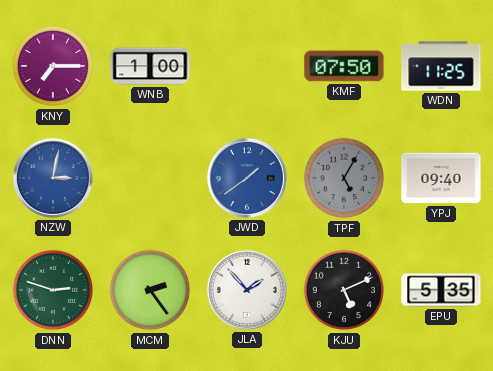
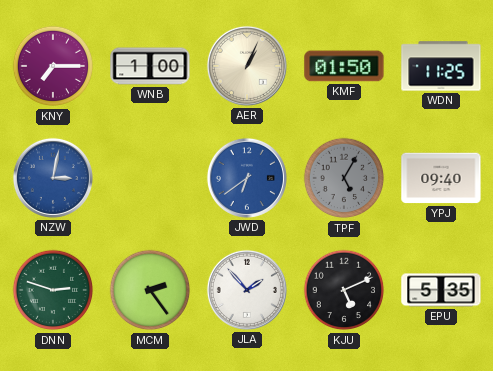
AER: none -> 1:04 (247, 66)
KMF: 07:50 -> 01:50 (344, 66)
JWD: 1:39 -> 6:39 (247, 178)
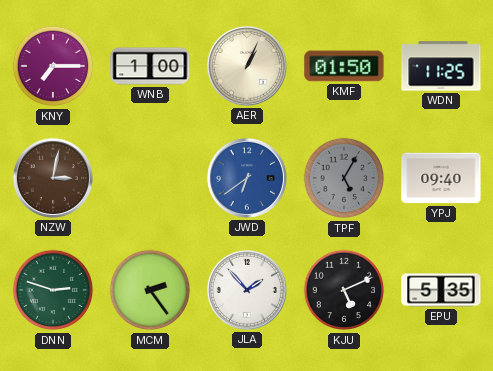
NZW dial: blue -> brown (53, 178)
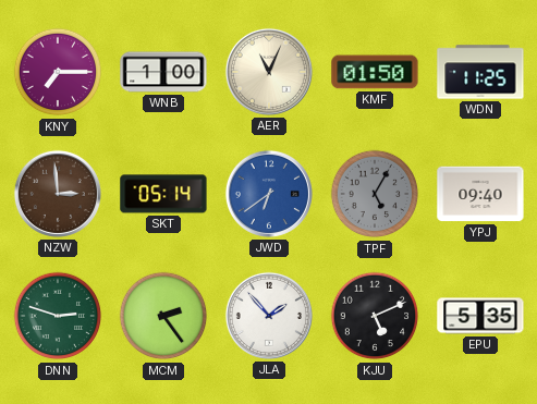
AER: 1:04 -> 11:04 (269, 72)
NZW: 3:02 -> 2:59 (58, 194)
SKT: none -> 05:14 (163, 194)
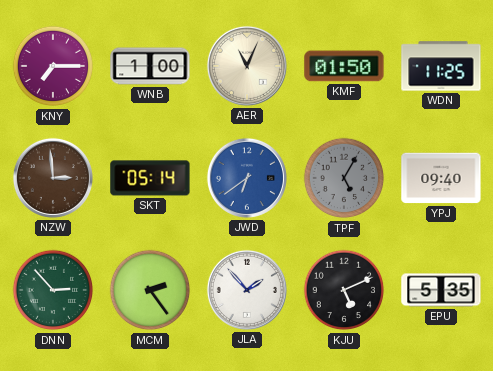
DNN: 2:48 -> 2:53 (53, 290)
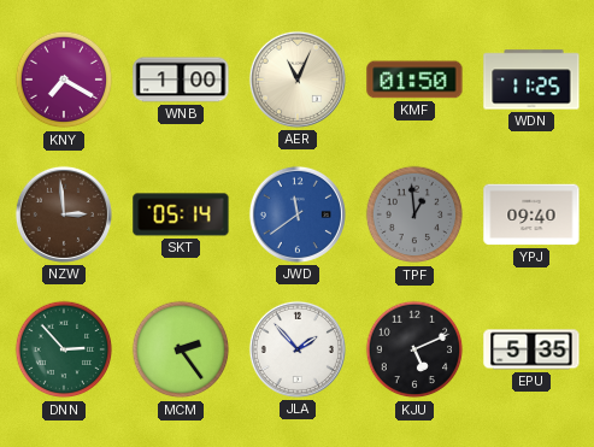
KNY: 7:15 -> 7:20 (64, 80)
JWD: 6:39 -> 11:39 (298, 214)
TPF: 5:05 -> 12:59 (414, 214)
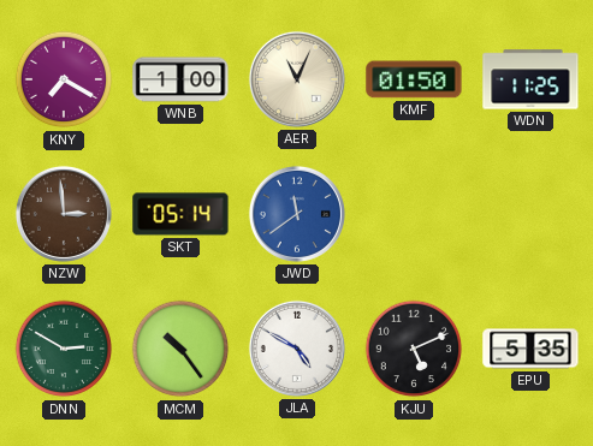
TPF: 12:59 -> none (414, 214)
YPJ: 09:40 -> none (531, 214)
DNN: 2:53 -> 2:50 (64, 349)
MCM: 2:24 -> 10:24 (180, 349)
JLA: 1:53 -> 4:50 (297, 349)
